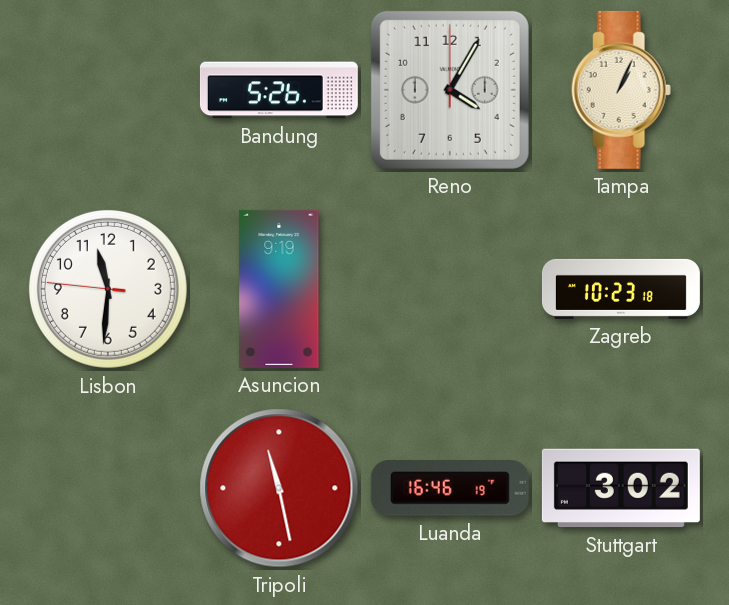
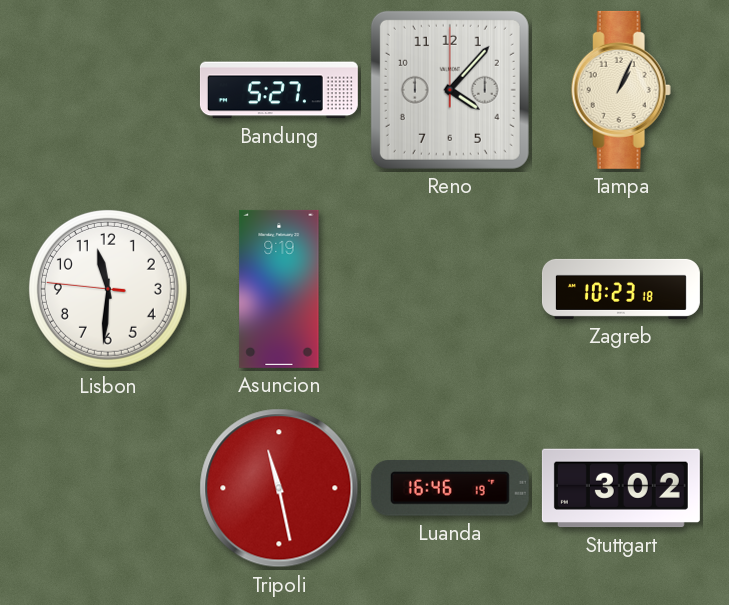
Bandung: 5:26 -> 5:27 (279, 90)
Reno: 4:05 -> 4:07 (450, 90)
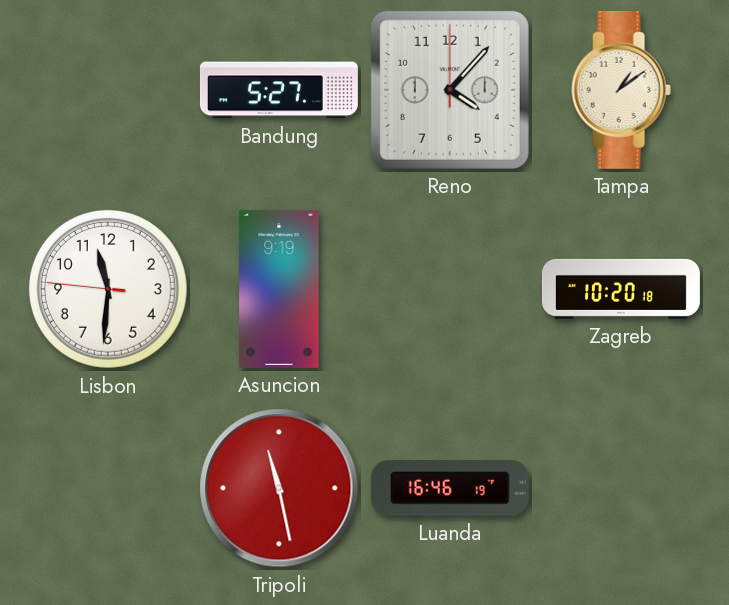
Tampa: 1:04 -> 1:09 (621, 90)
Zagreb: 10:23 -> 10:20 (621, 289)
Stuttgart: 3:02 -> none (621, 488)
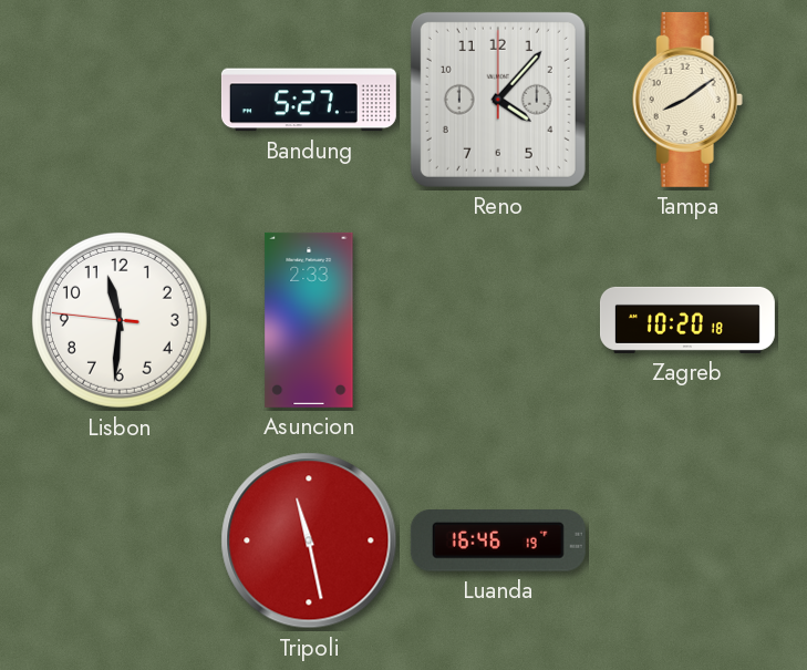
Tampa: 1:09 -> 8:09 (687, 100)
Asuncion: 9:19 -> 2:33 (309, 320)
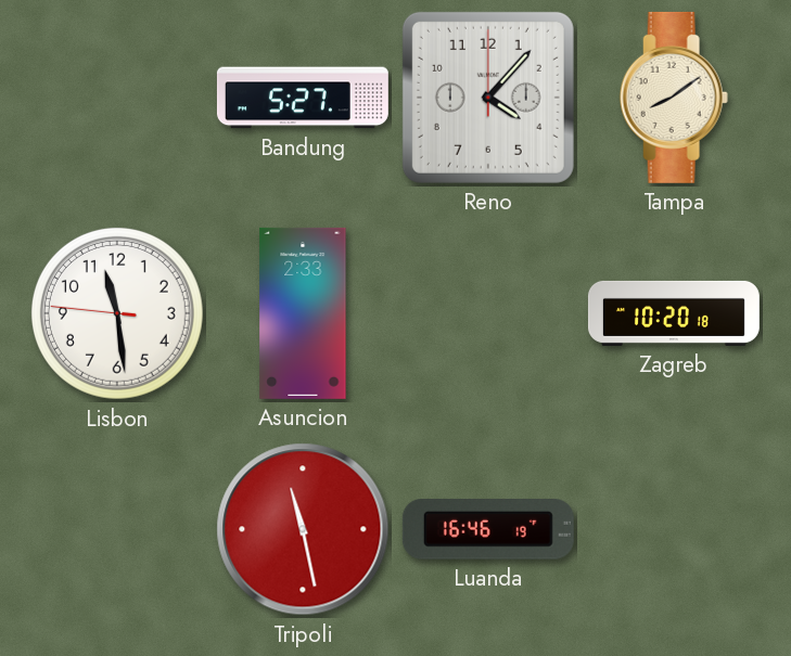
Lisbon: 11:30 -> 11:28 (117, 313)
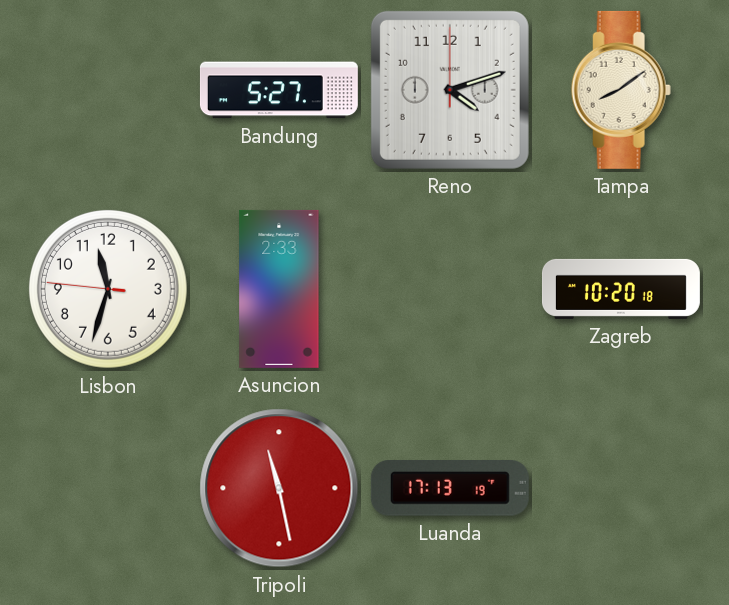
Reno: 4:07 -> 4:12 (450, 90)
Lisbon: 11:28 -> 11:32 (108, 289)
Luanda: 16:46 -> 17:13 (450, 489)
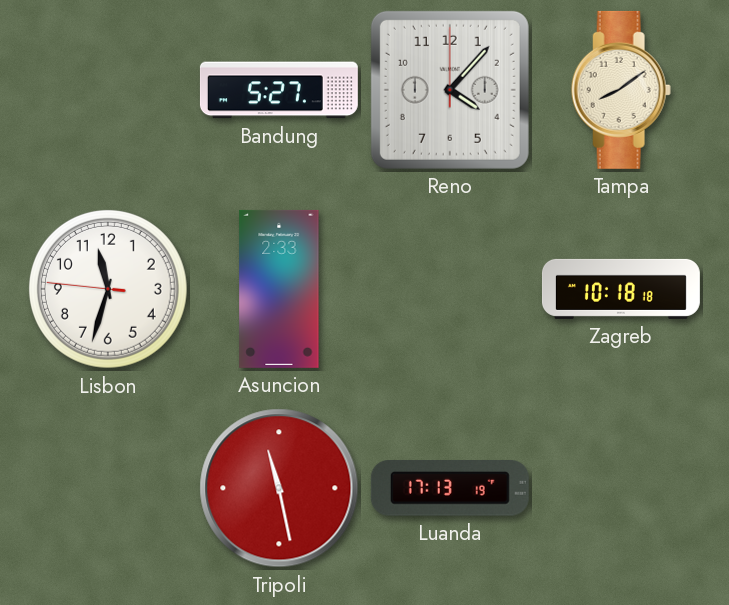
Reno: 4:12 -> 4:07 (450, 90)
Zagreb: 10:20 -> 10:18 (621, 289)
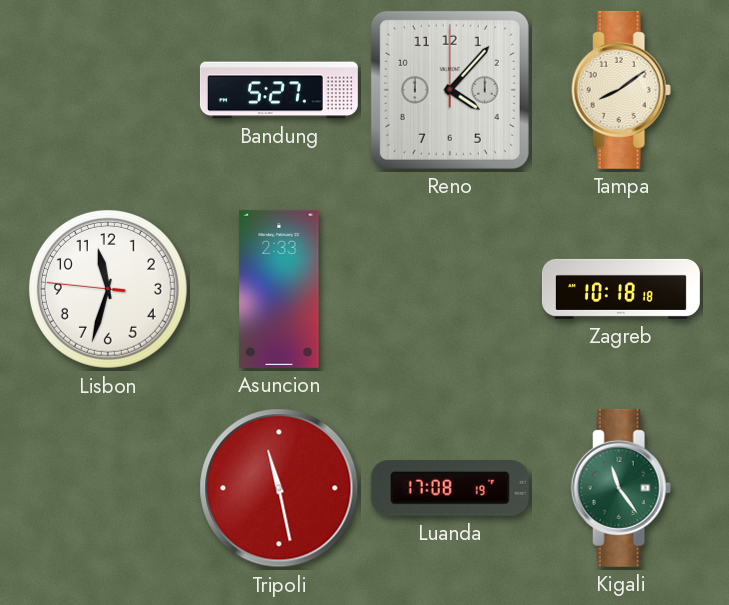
Luanda: 17:13 -> 17:08 (450, 489)
Kigali: none -> 11:24 (621, 488)
